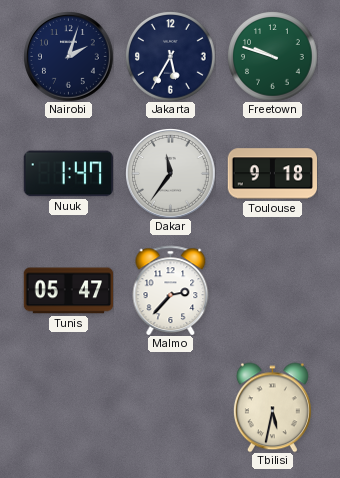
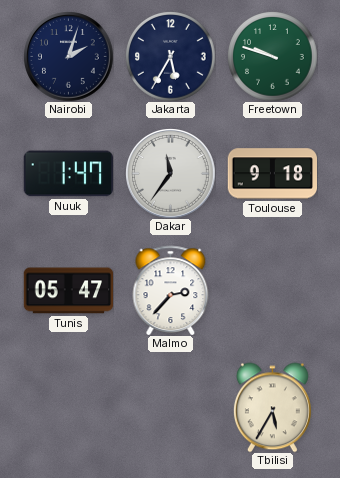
Tbilisi: 5:32 -> 5:35 (272, 407)
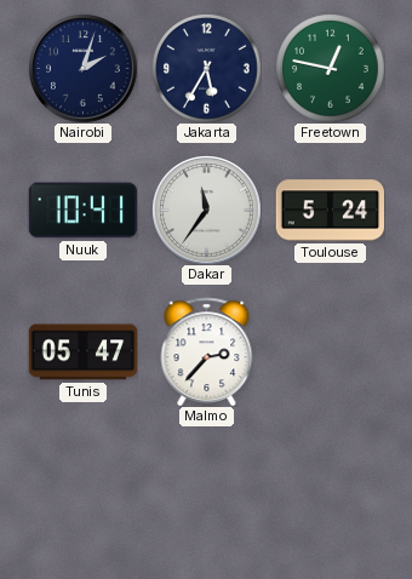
Freetown: 9:48 -> 12:47 (331, 69)
Nuuk: 1:47 -> 10:41 (82, 211)
Toulouse: 9:18 -> 5:24 (330, 211)
Tbilisi: 5:35 -> none (272, 407)
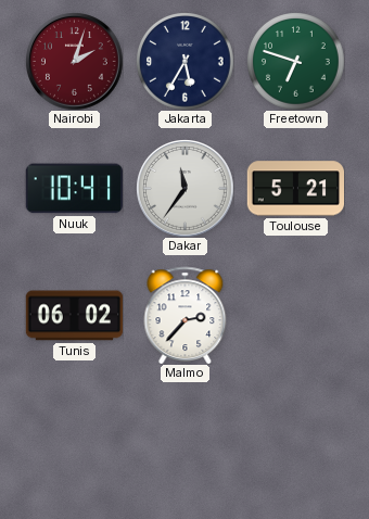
Nairobi dial: navy -> burgundy (75, 62)
Freetown: 12:47 -> 6:48 (296, 62)
Toulouse: 5:24 -> 5:21 (295, 189)
Tunis: 05:47 -> 06:02 (74, 316)
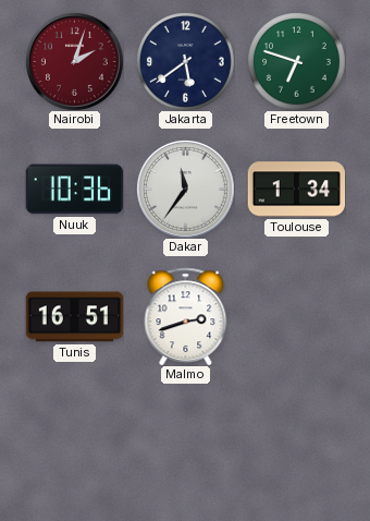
Jakarta: 5:35 -> 5:39 (186, 62)
Nuuk: 10:41 -> 10:36 (74, 190)
Toulouse: 5:21 -> 1:34 (296, 190)
Tunis: 06:02 -> 16:51 (74, 317)
Malmo: 2:37 -> 2:42 (186, 316)
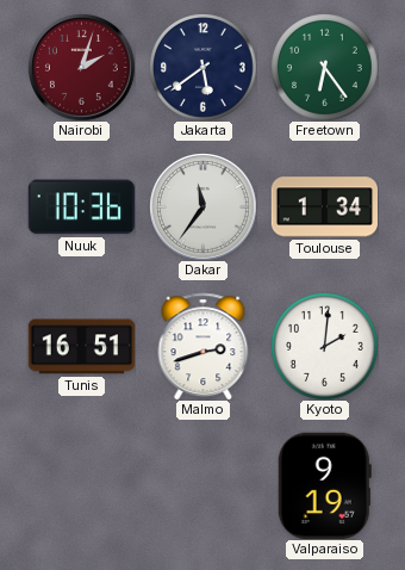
Freetown: 6:48 -> 6:24 (325, 68)
Kyoto: none -> 2:01 (325, 347)
Valparaiso: none -> 9:19 (324, 485)
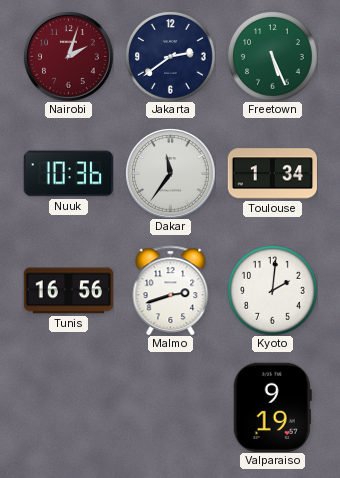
Jakarta: 5:39 -> 2:39 (171, 57)
Freetown: 6:24 -> 5:26 (273, 57)
Tunis: 16:51 -> 16:56 (68, 291)
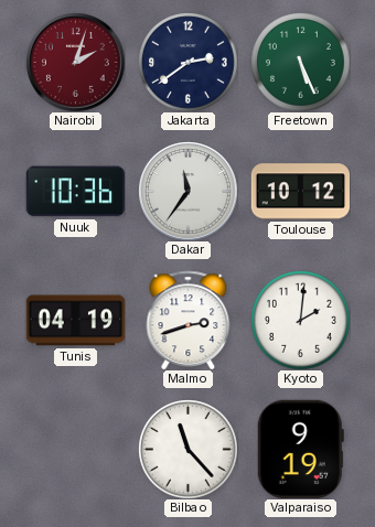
Toulouse: 1:34 -> 10:12 (300, 192)
Tunis: 16:56 -> 04:19 (75, 321)
Bilbao: none -> 11:23 (189, 450)
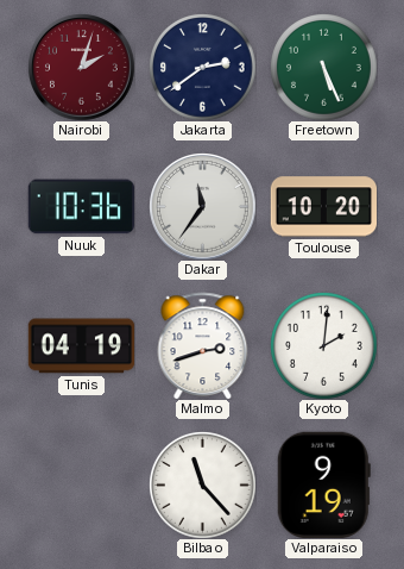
Toulouse: 10:12 -> 10:20 (323, 207)
